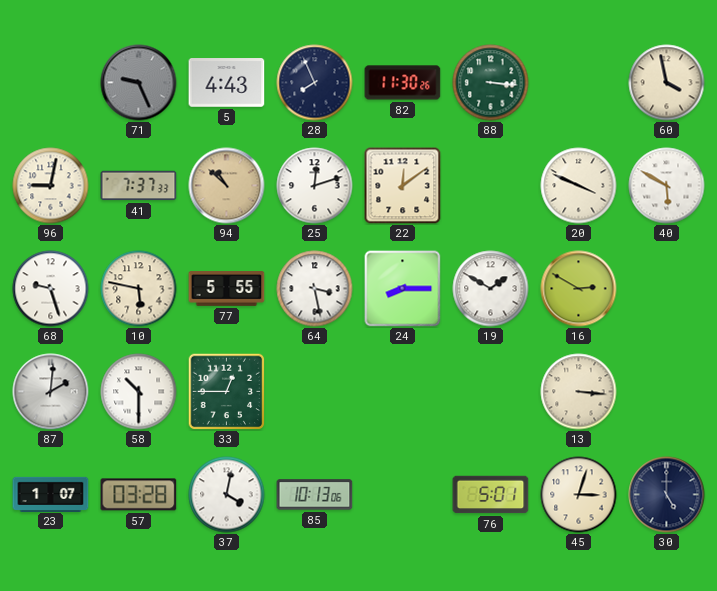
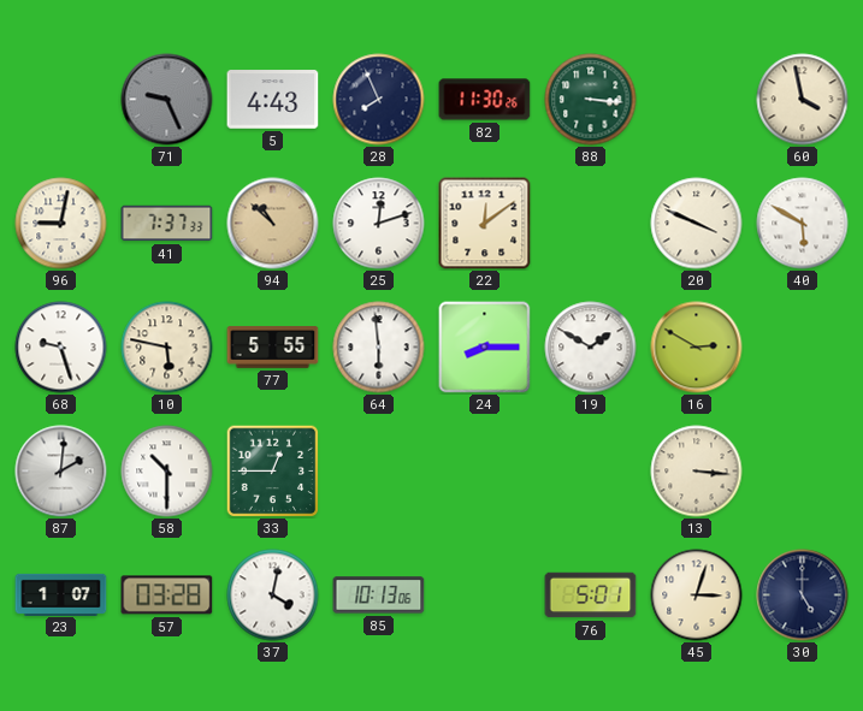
64: 3:28 -> 5:59 (379, 348)
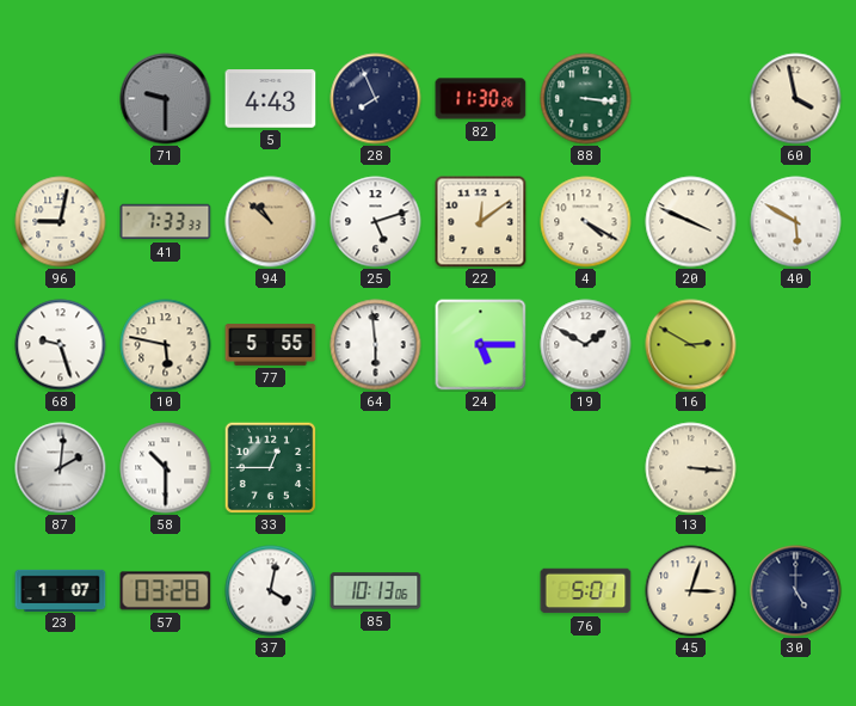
71: 9:26 -> 9:30 (166, 99)
41: 7:37 -> 7:33 (166, 222)
25: 12:12 -> 5:12 (376, 222)
4: none -> 4:20 (586, 222)
24: 8:15 -> 5:15 (481, 345)
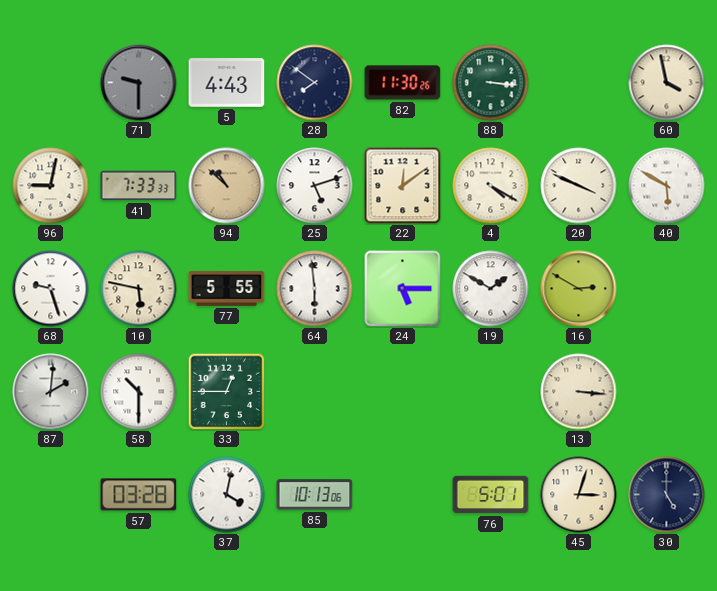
28: 7:56 -> 7:51 (315, 83)
23: 1:07 -> none (61, 590)
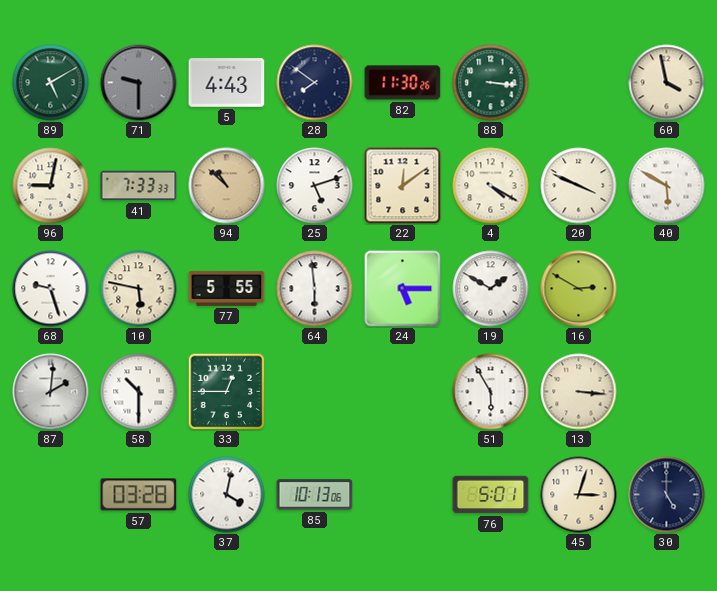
89: none -> 5:10 (51, 83)
51: none -> 5:55 (491, 392)
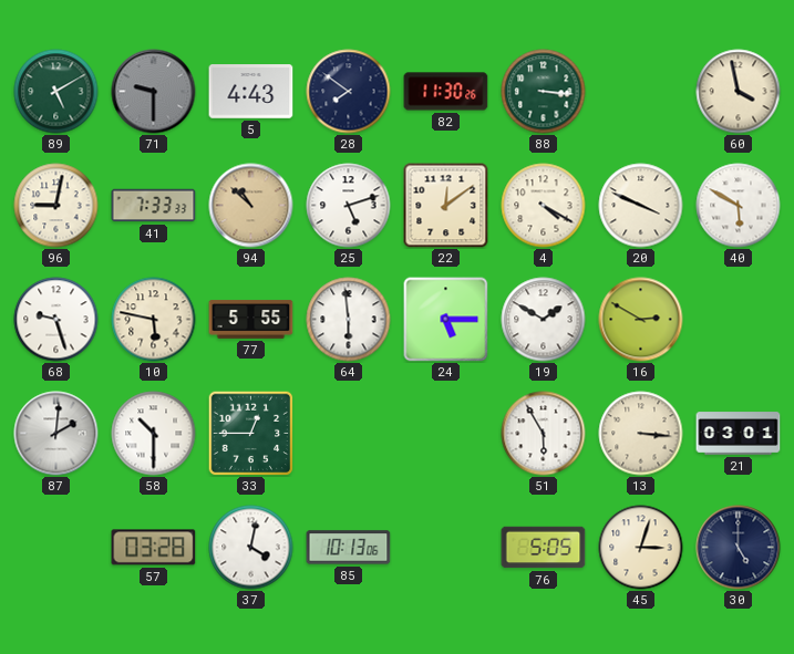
21: none -> 03:01 (739, 434)
76: 5:01 -> 5:05 (544, 548)
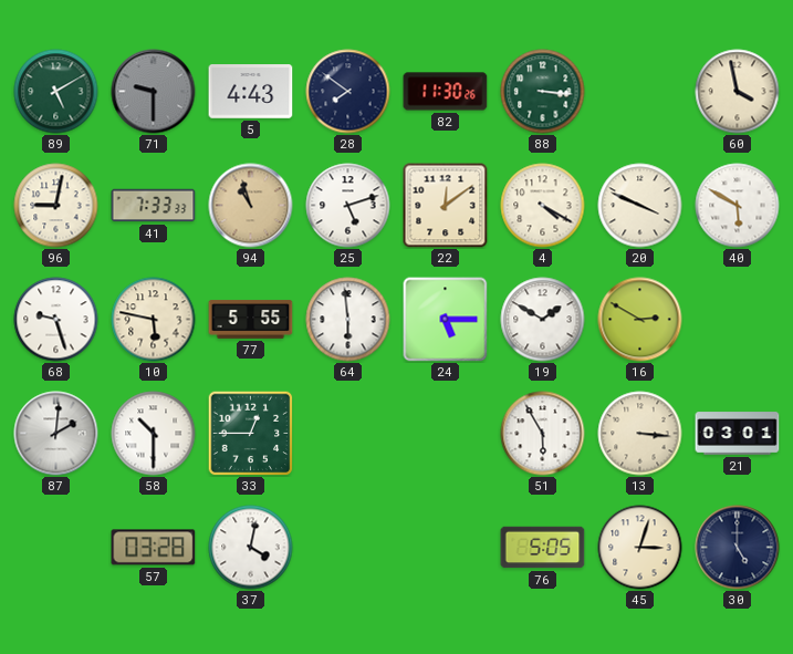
94: 10:52 -> 10:57 (251, 206)
85: 10:13 -> none (349, 548)
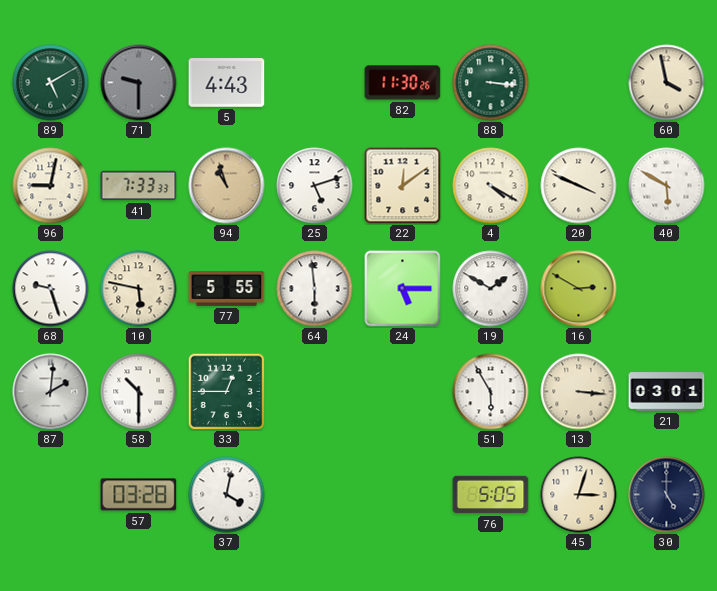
28: 7:51 -> none (348, 92)
